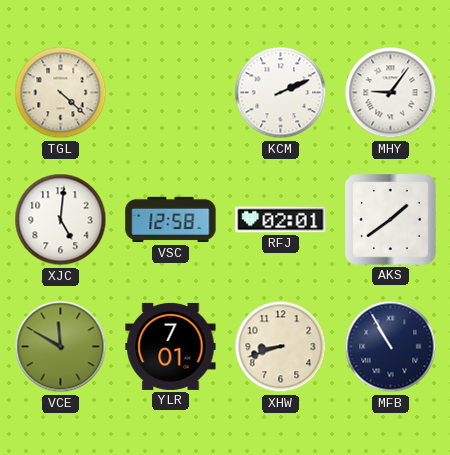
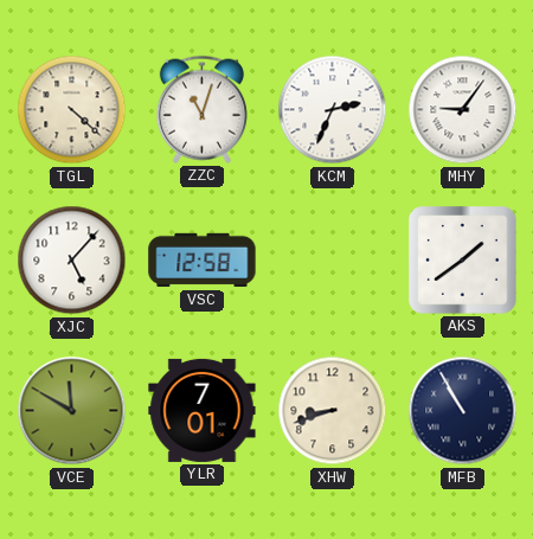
ZZC: none -> 11:03 (201, 109)
KCM: 2:11 -> 2:34 (333, 110)
XJC: 5:01 -> 5:07 (72, 261)
RFJ: 02:01 -> none (281, 220)
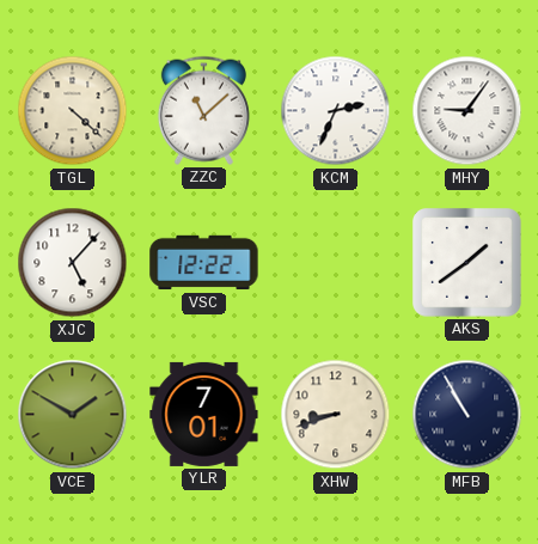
ZZC: 11:03 -> 11:08 (203, 110)
VSC: 12:58 -> 12:22 (204, 263)
VCE: 11:50 -> 1:50 (73, 415)
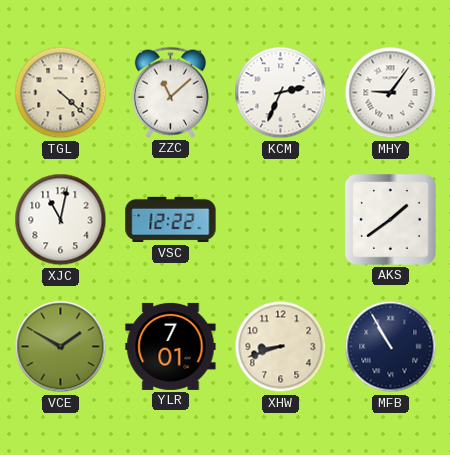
XJC: 5:07 -> 11:02 (61, 220)
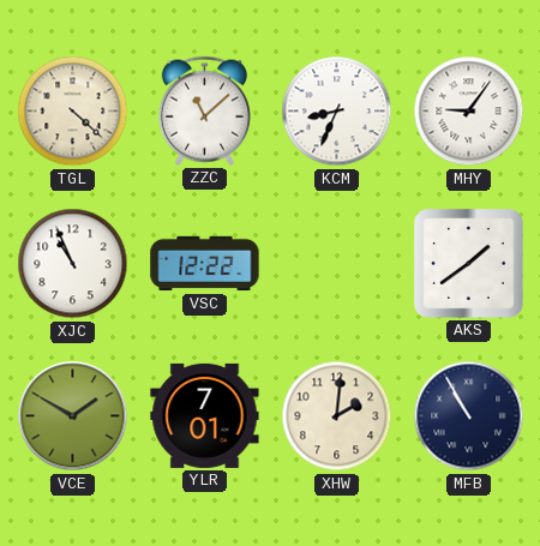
KCM: 2:34 -> 8:34 (337, 112)
XJC: 11:02 -> 10:56 (73, 264)
XHW: 8:42 -> 2:01 (337, 416)
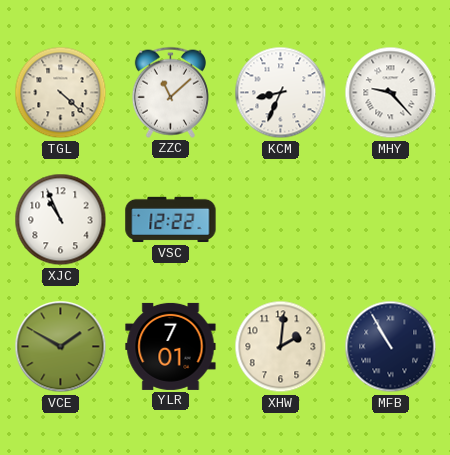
MHY: 9:06 -> 9:23 (391, 93)
AKS: 1:39 -> none (469, 264)
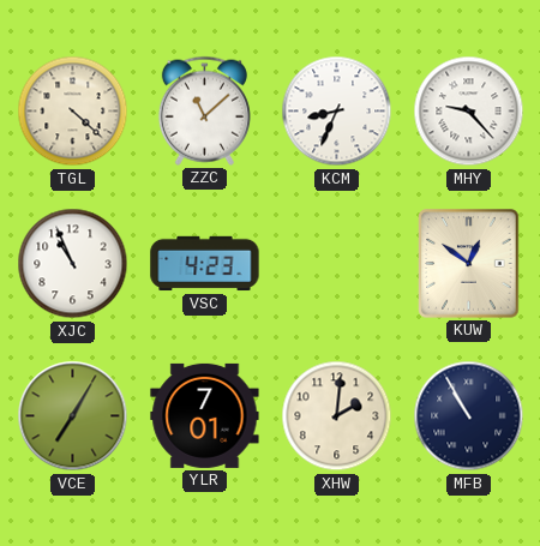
VSC: 12:22 -> 4:23 (205, 264)
KUW: none -> 12:51 (469, 264)
VCE: 1:50 -> 7:05 (73, 416)
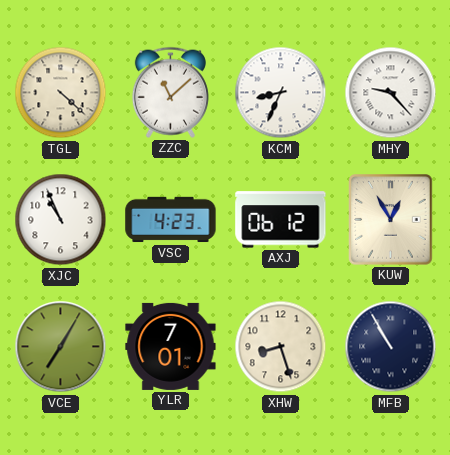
AXJ: none -> 06:12 (281, 220)
KUW: 12:51 -> 12:55 (391, 220)
XHW: 2:01 -> 8:27 (281, 347)
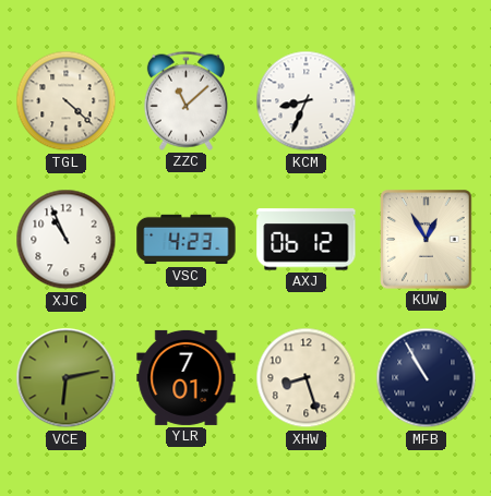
MHY: 9:23 -> none (391, 93)
VCE: 7:05 -> 6:13 (67, 378)
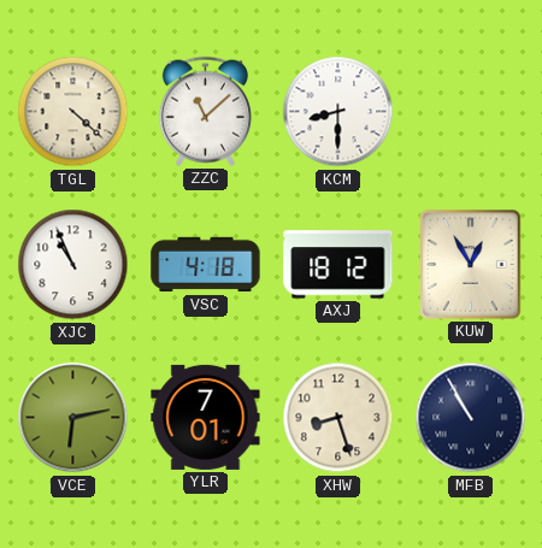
KCM: 8:34 -> 8:30 (338, 112)
VSC: 4:23 -> 4:18 (206, 265)
AXJ: 06:12 -> 18:12 (338, 265)
